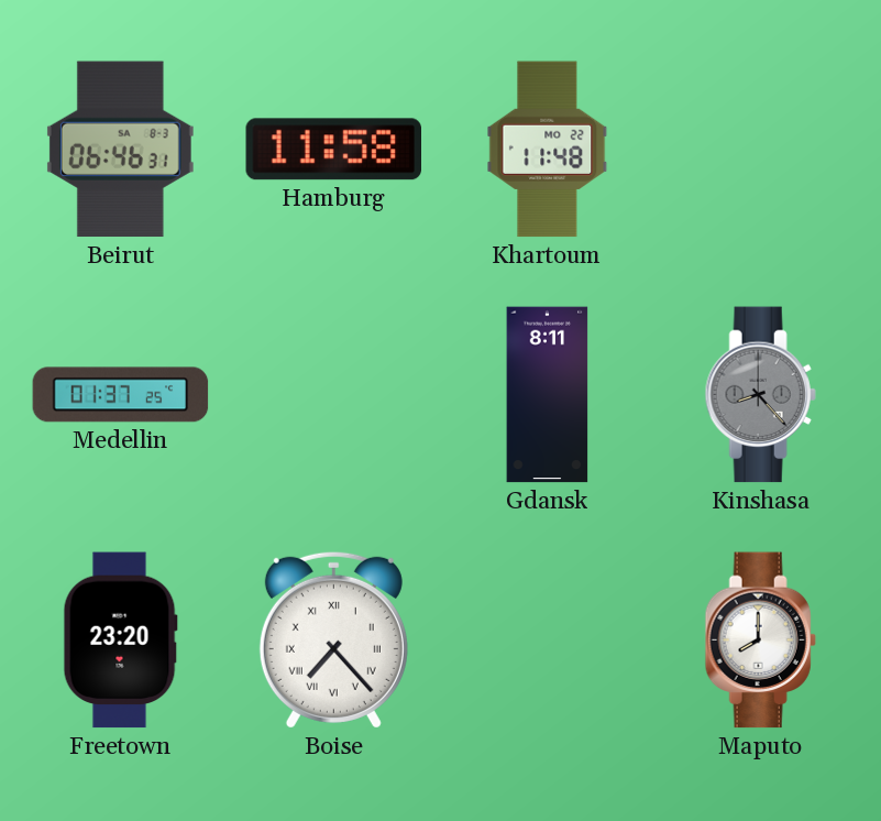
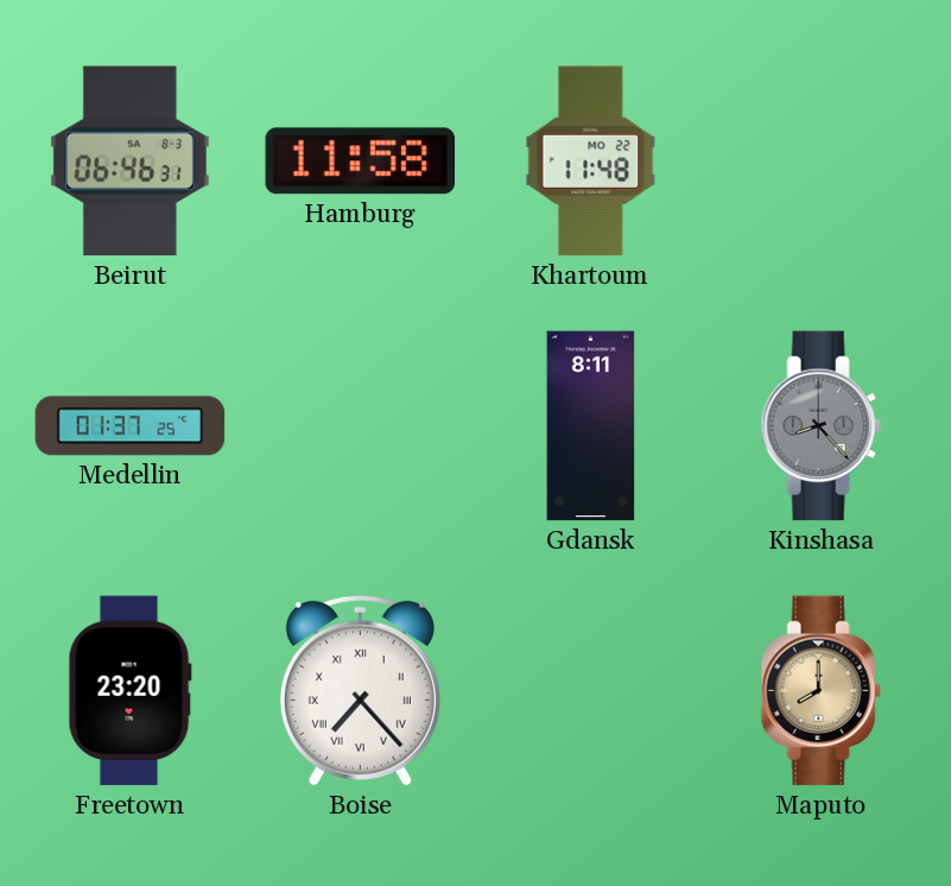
Maputo dial: white -> champagne (820, 691)
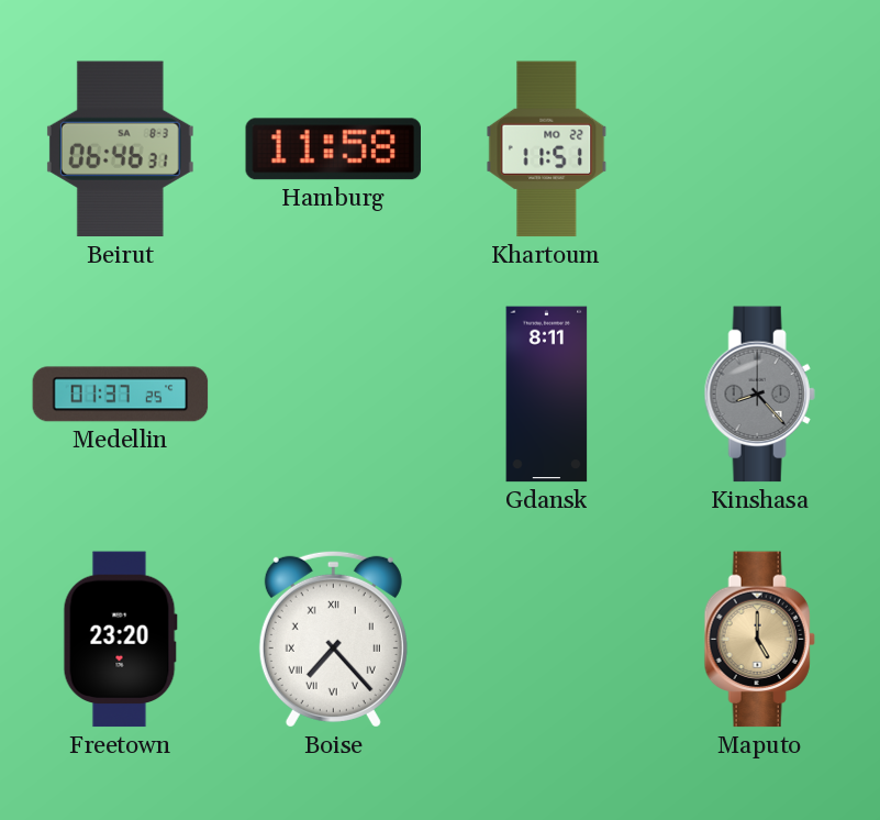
Khartoum: 11:48 -> 11:51 (547, 149)
Maputo: 8:00 -> 5:00 (759, 640)
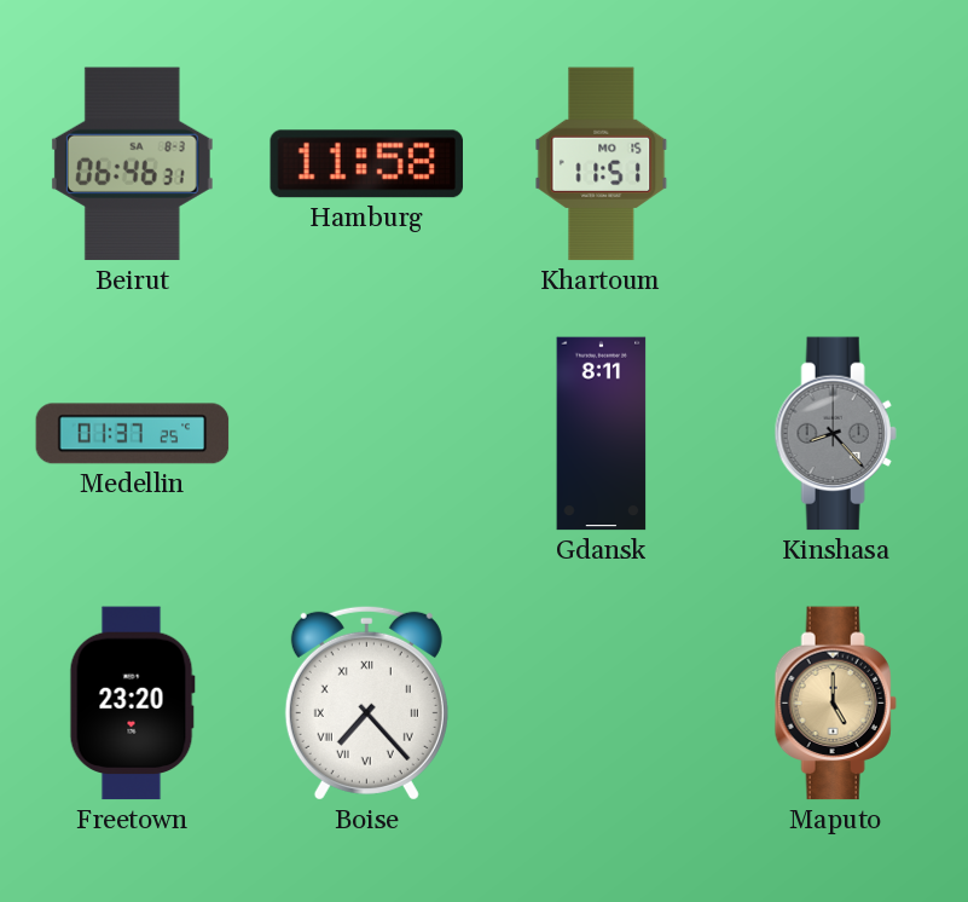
Khartoum date: MO 22 -> MO 15 (602, 164)
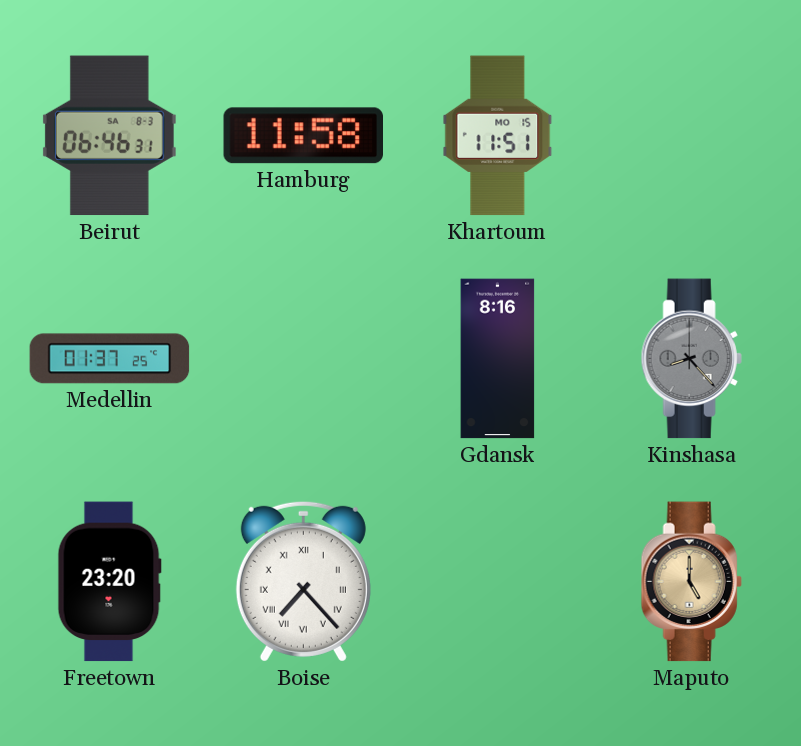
Gdansk: 8:11 -> 8:16 (498, 359)
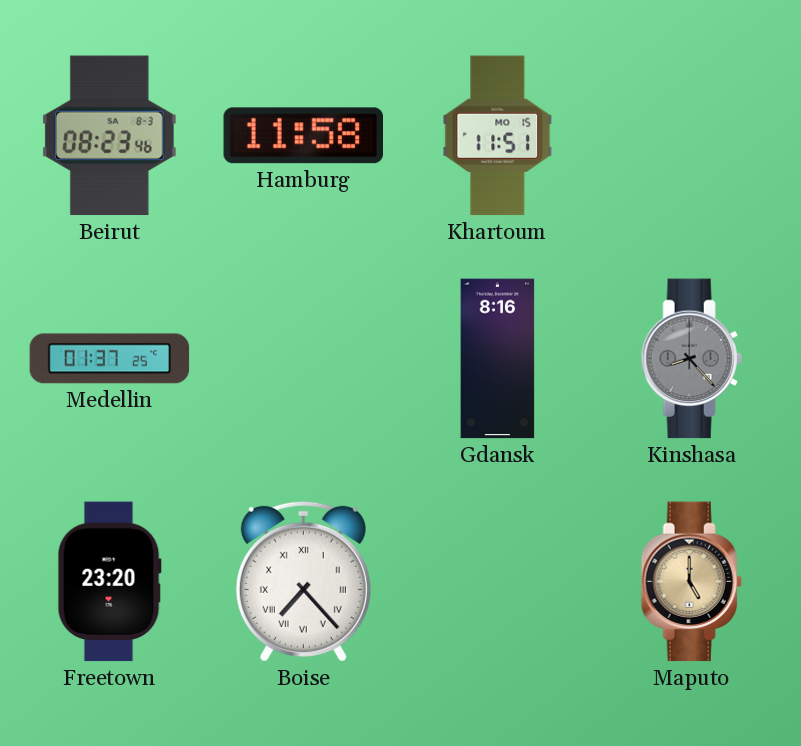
Beirut: 06:46 -> 08:23 (109, 136)
